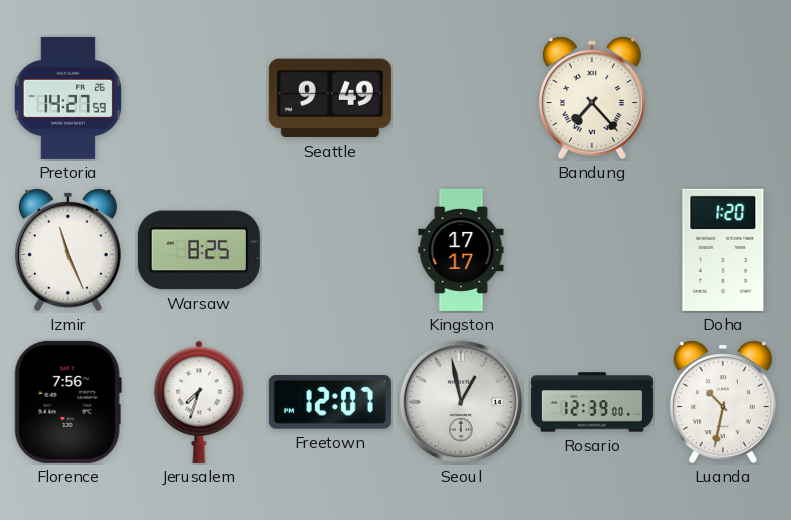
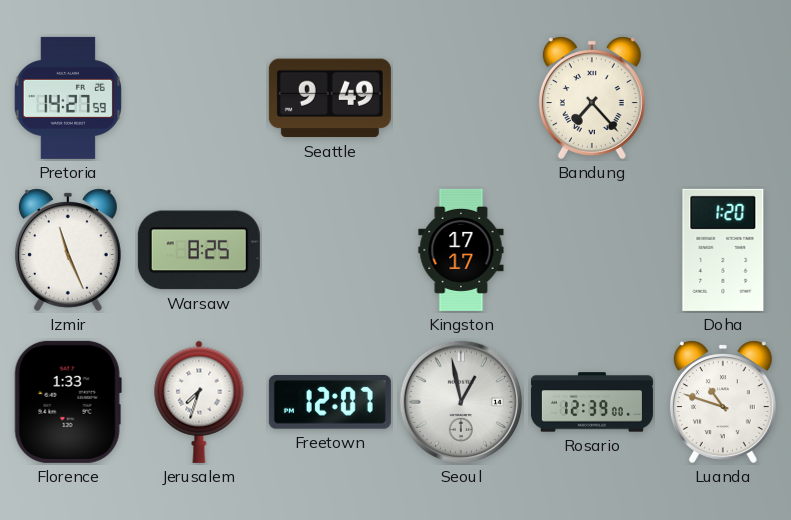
Florence: 7:56 -> 1:33 (68, 402)
Luanda: 10:32 -> 10:48 (723, 402)
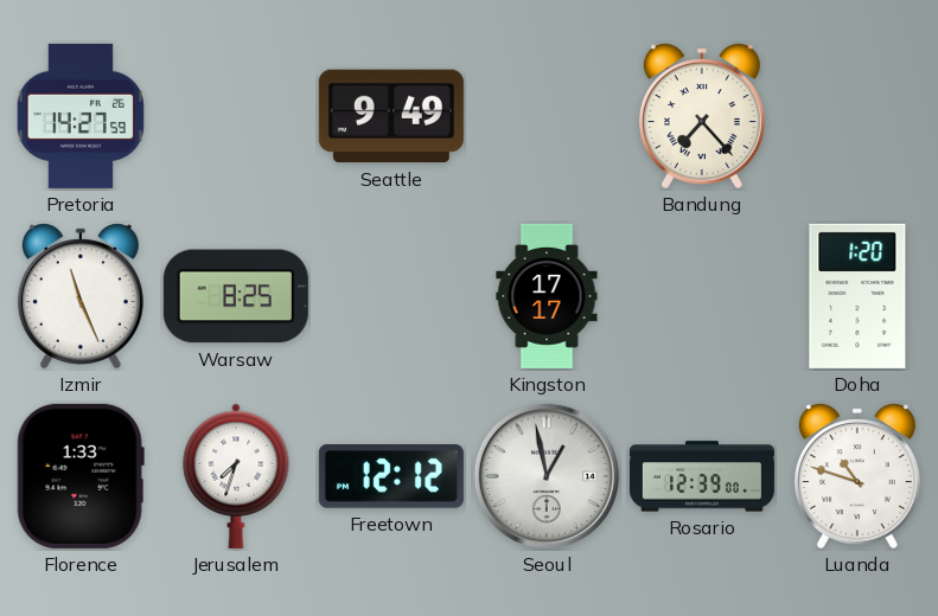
Freetown: 12:07 -> 12:12 (391, 477)
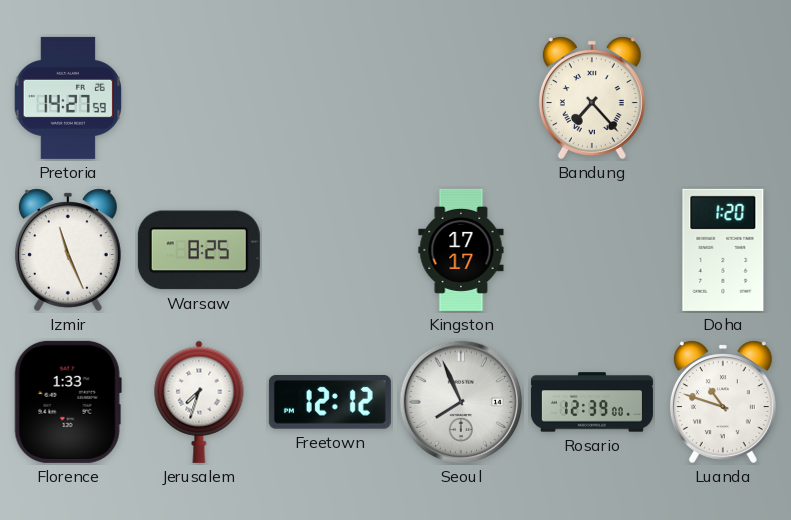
Seattle: 9:49 -> none (391, 116)
Seoul: 12:58 -> 7:56 (461, 402)
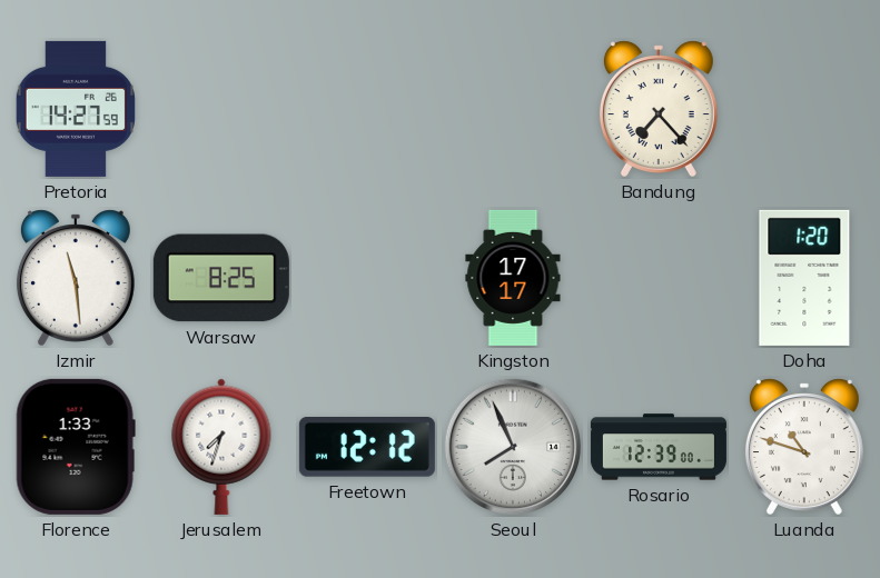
Izmir: 11:26 -> 11:29 (76, 278)
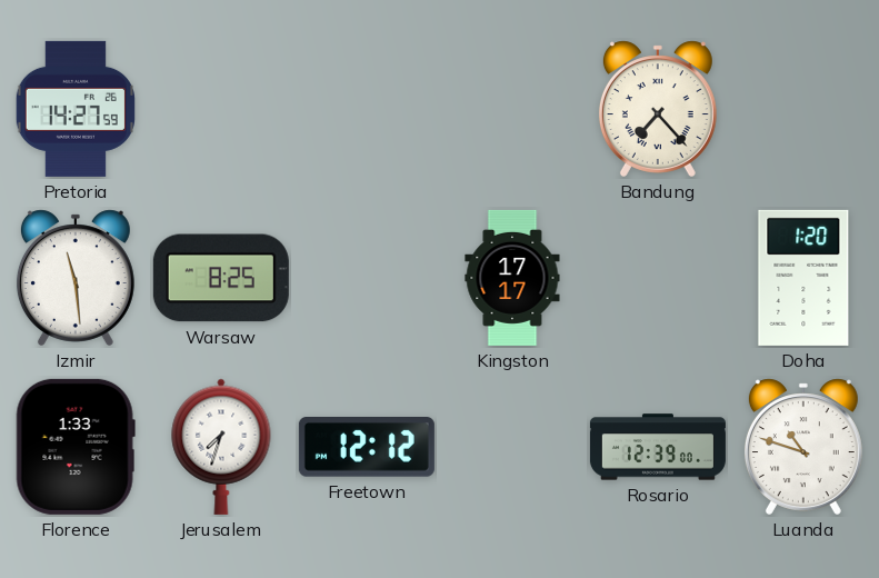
Seoul: 7:56 -> none (513, 447)
